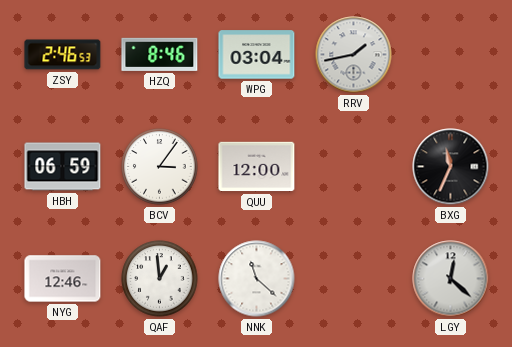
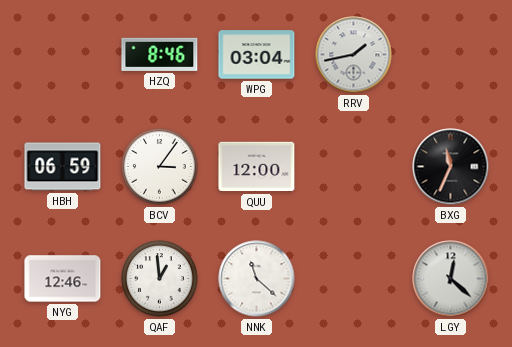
ZSY: 2:46 -> none (63, 55)
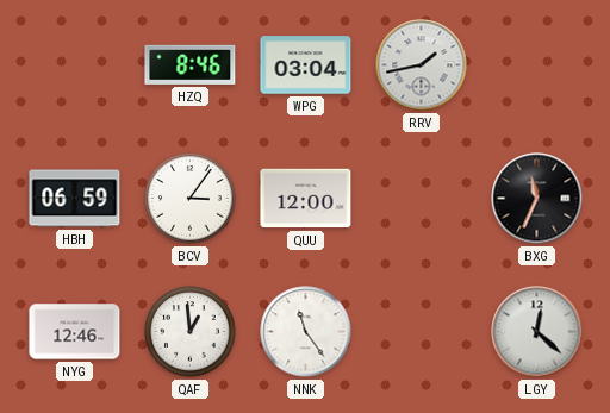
NNK: 11:22 -> 11:24 (306, 332)
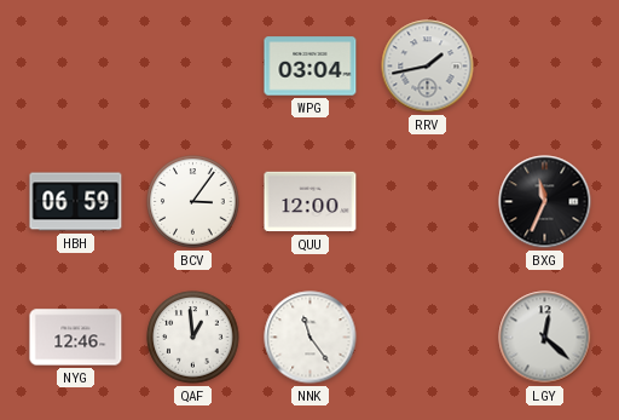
HZQ: 8:46 -> none (191, 64)
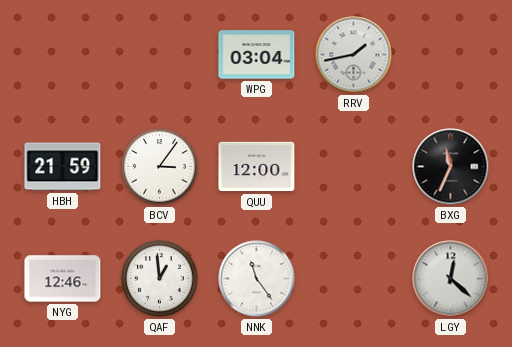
HBH: 06:59 -> 21:59 (63, 167)
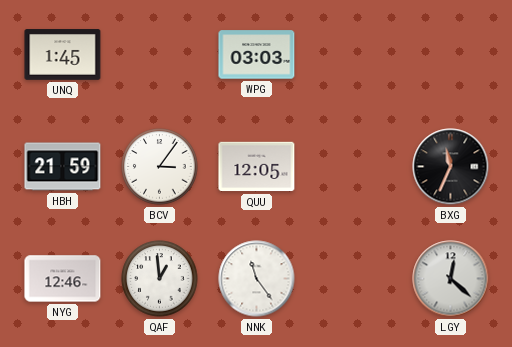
UNQ: none -> 1:45 (63, 55)
WPG: 03:04 -> 03:03 (257, 55)
RRV: 1:43 -> none (354, 55)
QUU: 12:00 -> 12:05 (257, 167)
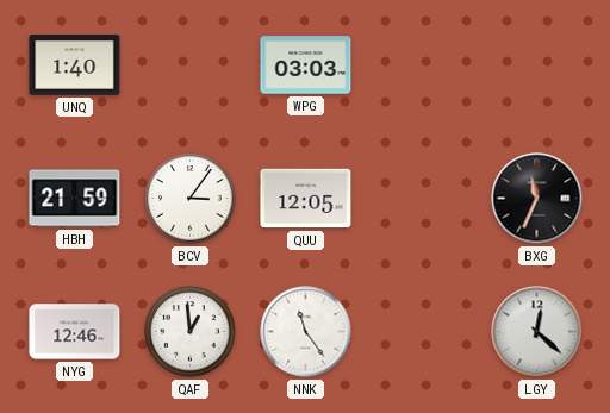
UNQ: 1:45 -> 1:40 (75, 65)
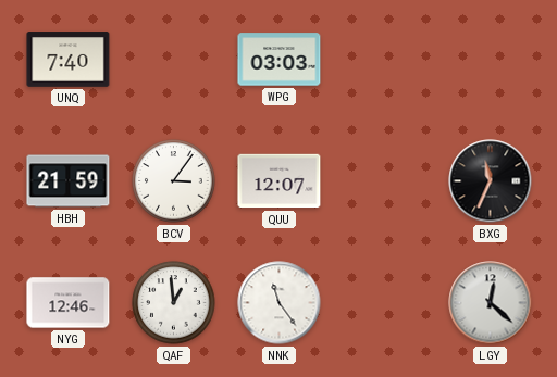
UNQ: 1:40 -> 7:40 (69, 60)
QUU: 12:05 -> 12:07 (280, 181)
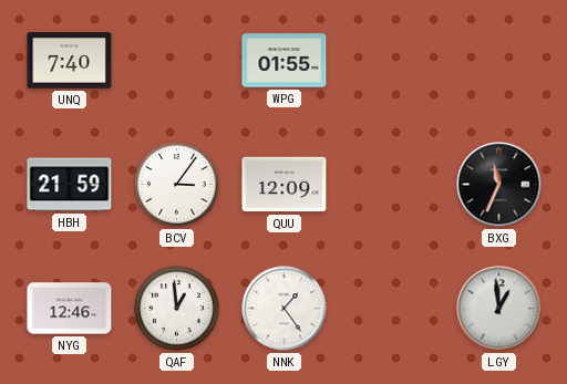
WPG: 03:03 -> 01:55 (285, 61)
QUU: 12:07 -> 12:09 (285, 185)
NNK: 11:24 -> 1:24 (285, 309)
LGY: 12:22 -> 12:59 (499, 309)
